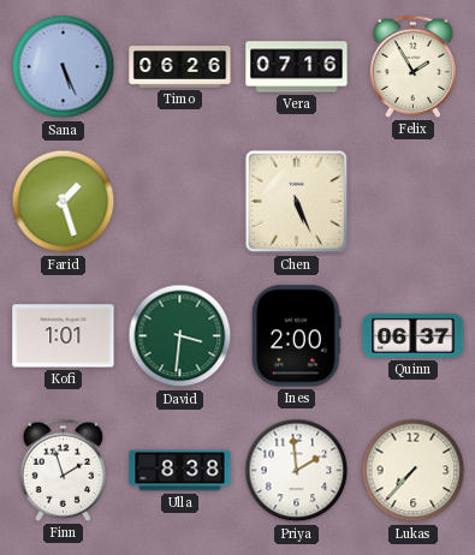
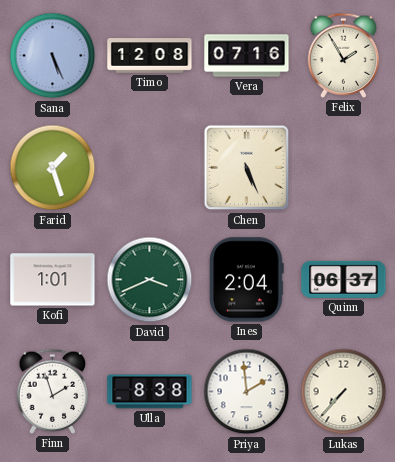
Timo: 06:26 -> 12:08 (150, 56)
David: 3:31 -> 3:41 (150, 280)
Ines: 2:00 -> 2:04 (247, 280)
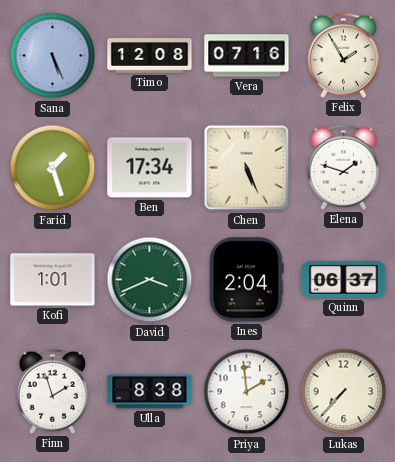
Ben: none -> 17:34 (150, 168)
Elena: none -> 1:48 (344, 167)
